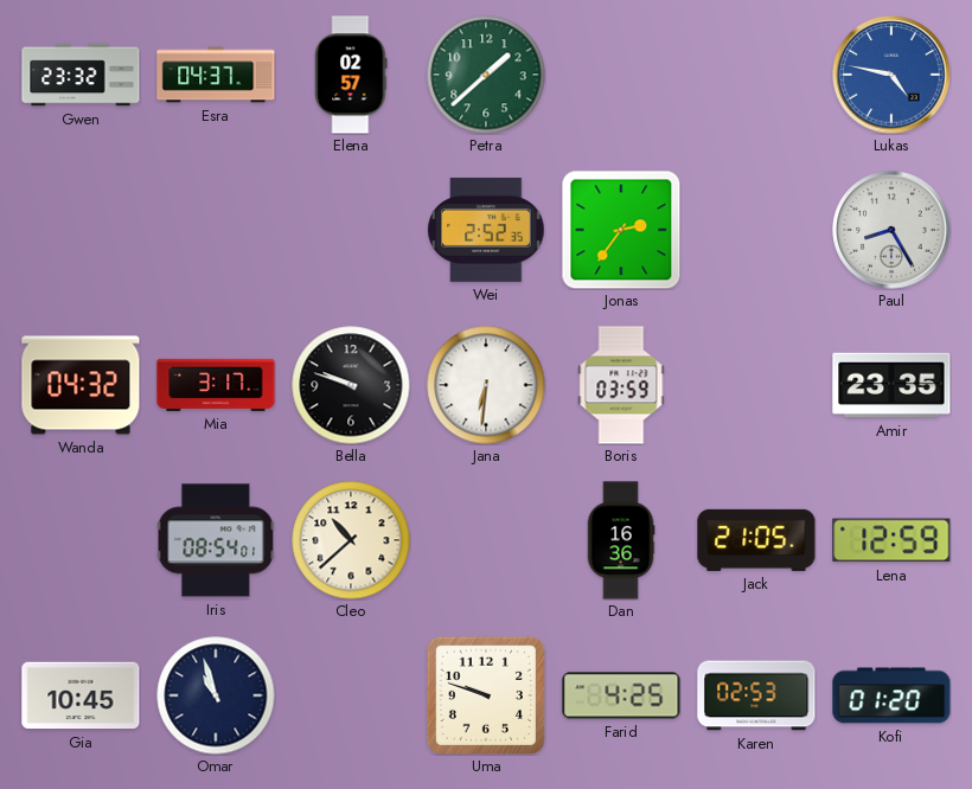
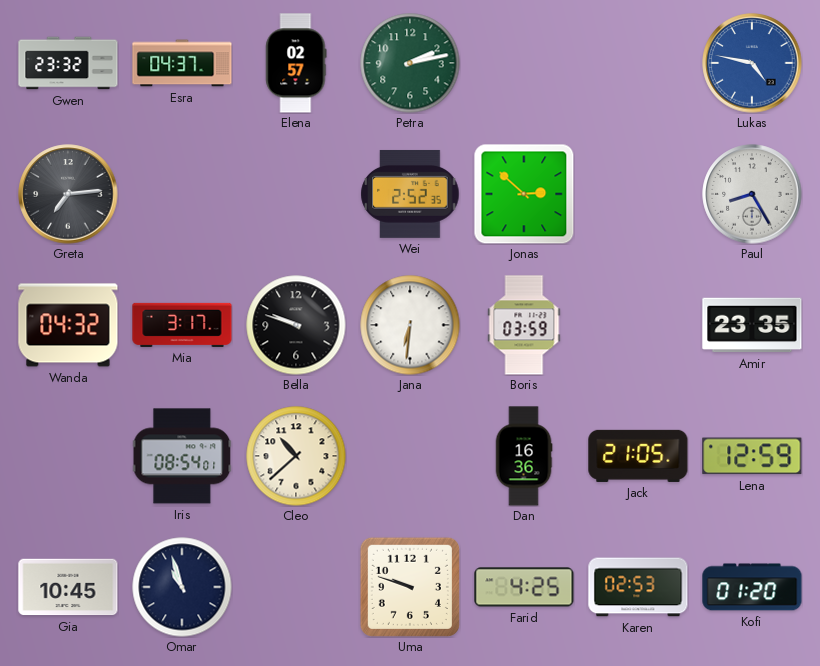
Petra: 1:38 -> 2:13 (410, 63)
Greta: none -> 7:14 (68, 194)
Jonas: 2:36 -> 2:52 (524, 194)
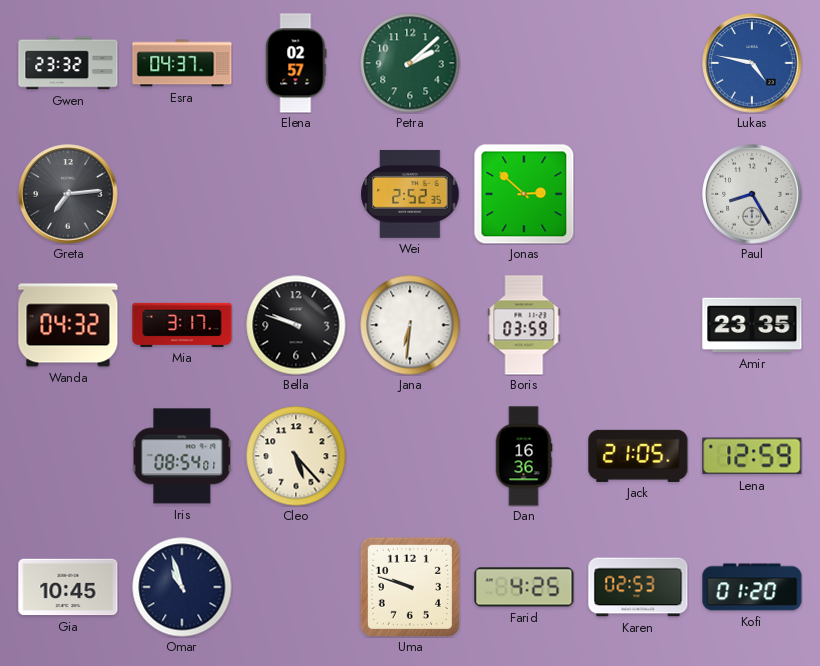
Petra: 2:13 -> 2:08 (410, 63)
Cleo: 10:38 -> 5:23 (296, 456)
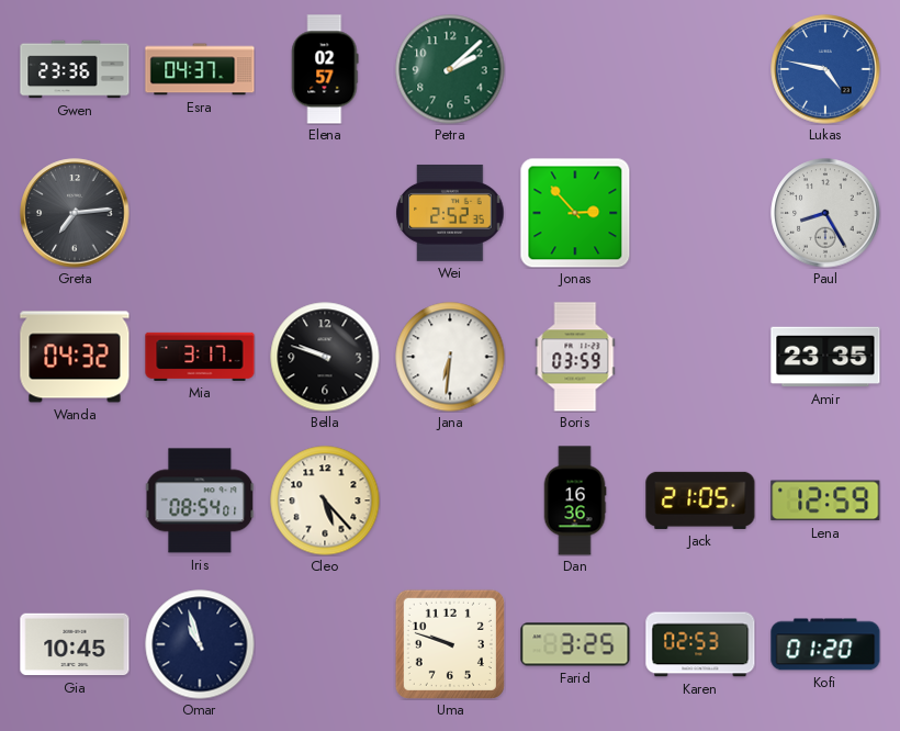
Gwen: 23:32 -> 23:36 (75, 69)
Jonas: 2:52 -> 2:53 (575, 213)
Farid: 4:25 -> 3:25 (575, 644)
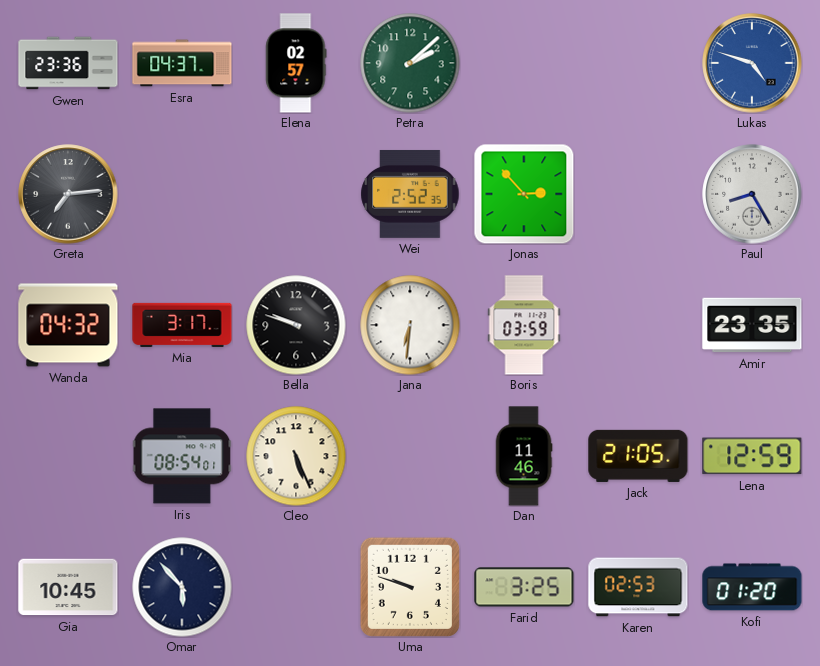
Lukas: 4:47 -> 4:48 (752, 63)
Cleo: 5:23 -> 5:26 (296, 456)
Dan: 16:36 -> 11:46 (524, 456)
Omar: 10:57 -> 5:53 (182, 587)
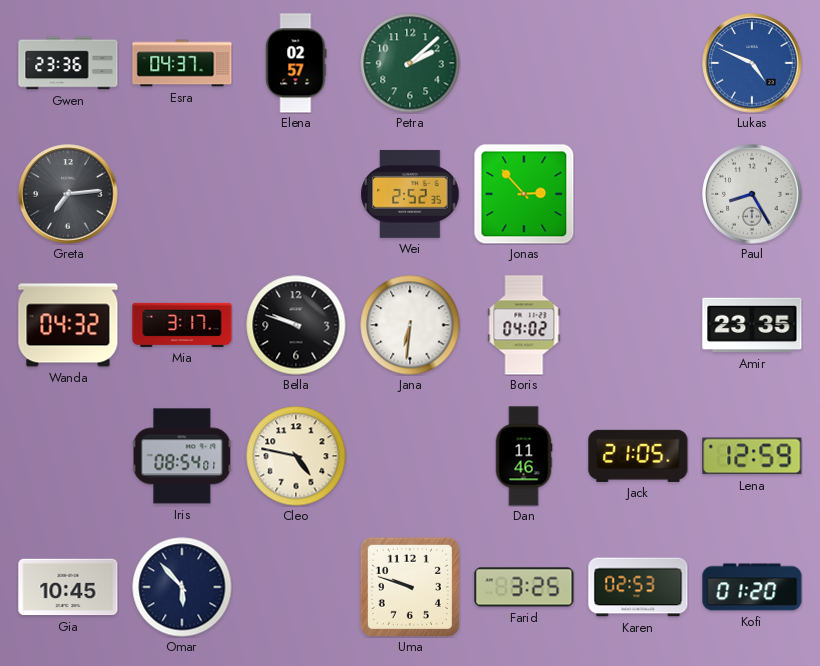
Lukas: 4:48 -> 4:49 (752, 63)
Boris: 03:59 -> 04:02 (524, 325)
Cleo: 5:26 -> 4:47 (296, 456)
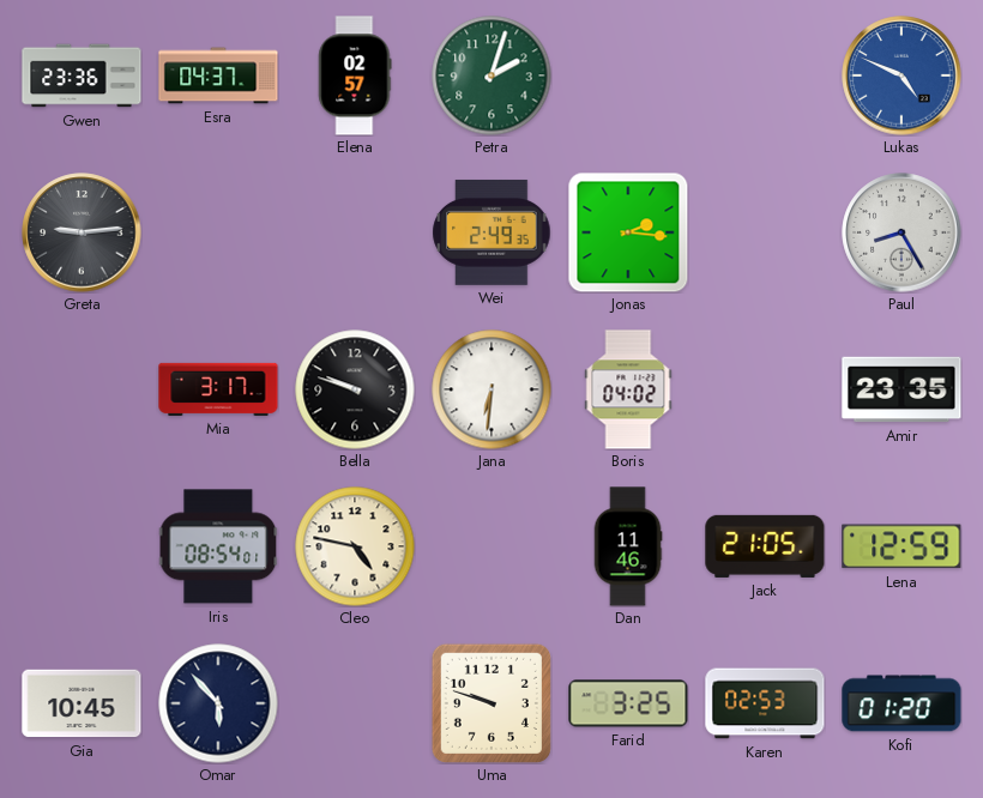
Petra: 2:08 -> 2:03 (491, 75)
Greta: 7:14 -> 9:14 (82, 232)
Wei: 2:52 -> 2:49 (491, 232)
Jonas: 2:53 -> 2:16 (628, 232)
Wanda: 04:32 -> none (68, 325)
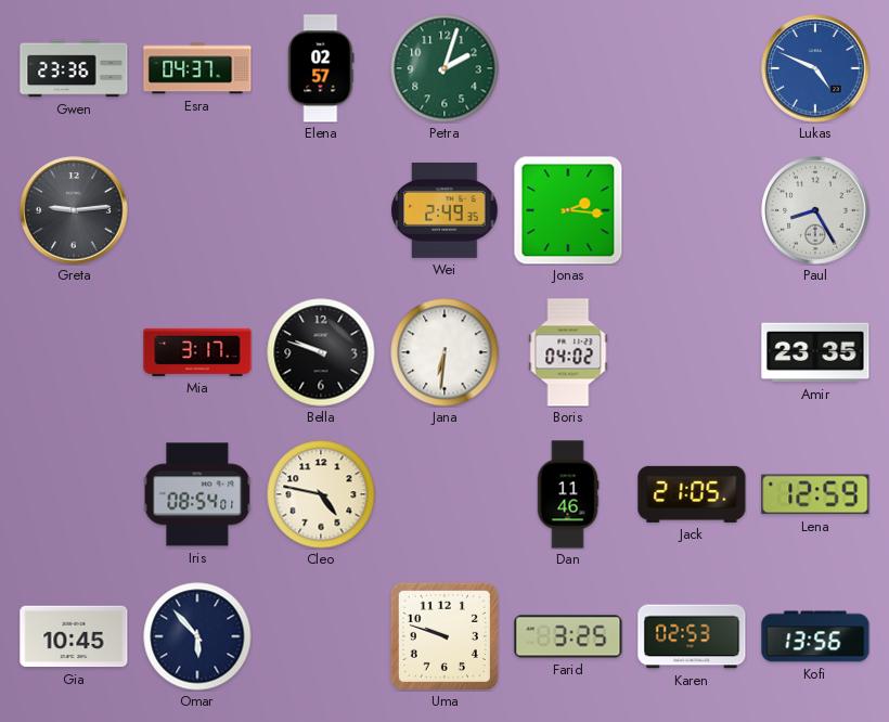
Kofi: 01:20 -> 13:56 (815, 636)
